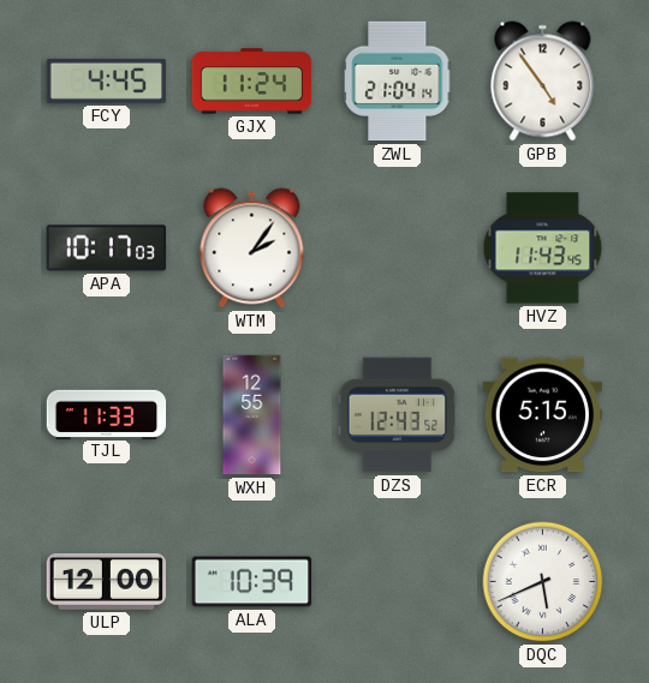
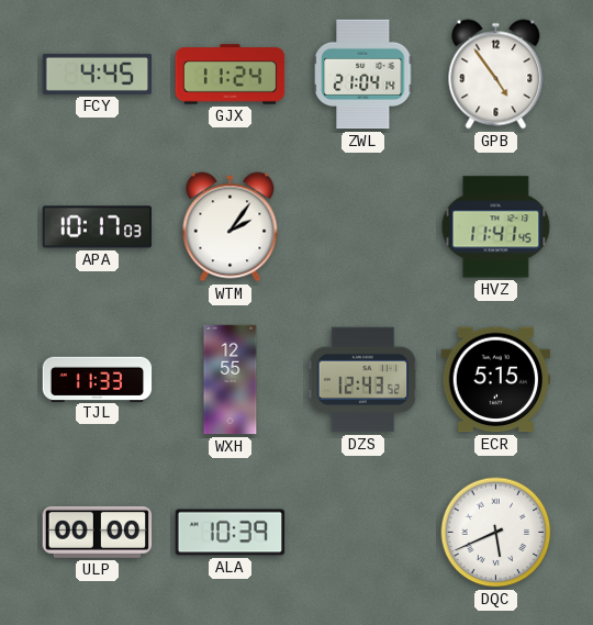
HVZ: 11:43 -> 11:41 (496, 227)
ULP: 12:00 -> 00:00 (98, 532)
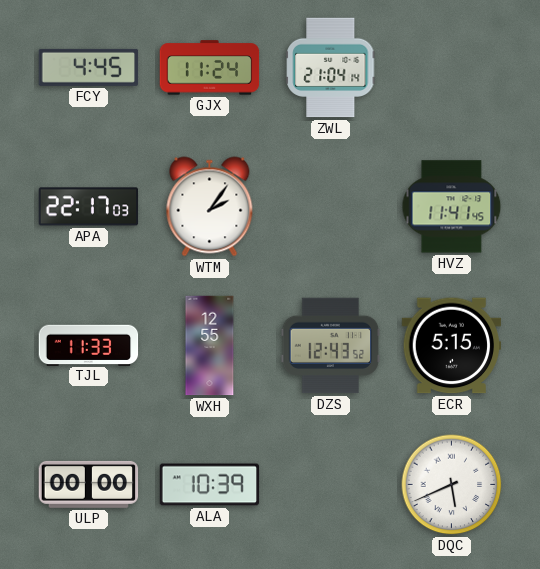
GPB: 4:54 -> none (496, 75)
APA: 10:17 -> 22:17 (89, 207)
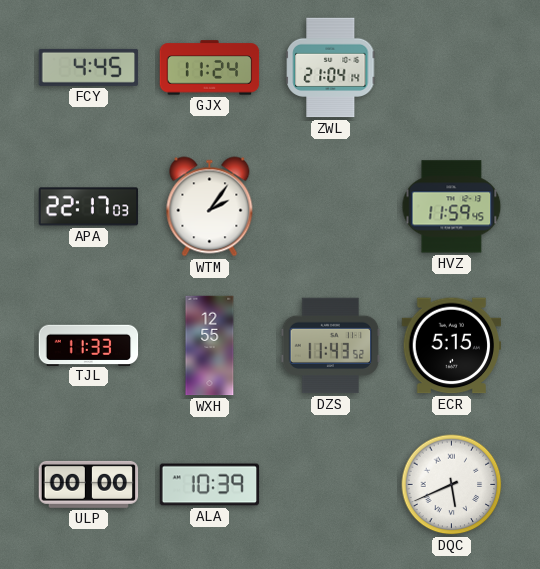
HVZ: 11:41 -> 11:59 (452, 207)
DZS: 12:43 -> 11:43 (331, 346)
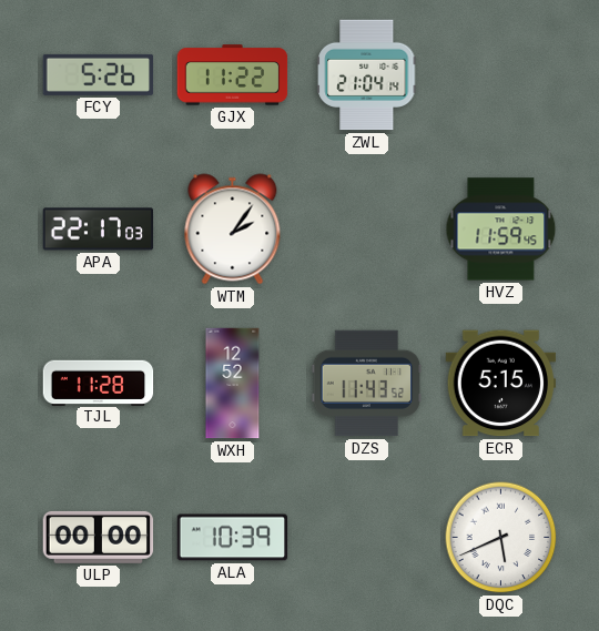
FCY: 4:45 -> 5:26 (99, 74)
GJX: 11:24 -> 11:22 (233, 75)
TJL: 11:33 -> 11:28 (99, 383)
WXH: 12:55 -> 12:52 (233, 384)
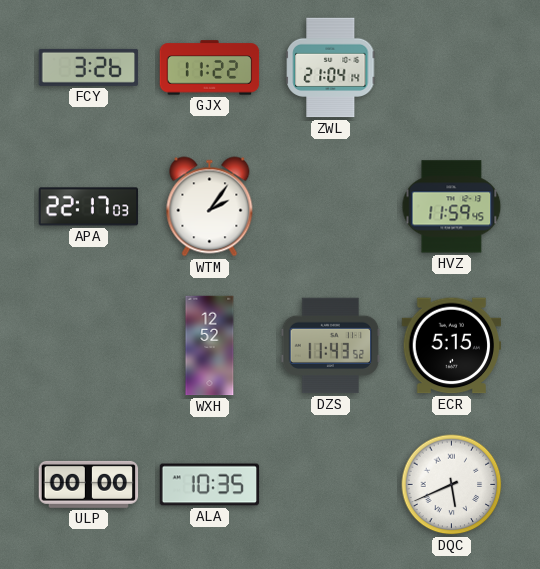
FCY: 5:26 -> 3:26 (89, 67)
TJL: 11:28 -> none (99, 383)
ALA: 10:39 -> 10:35 (210, 485)
